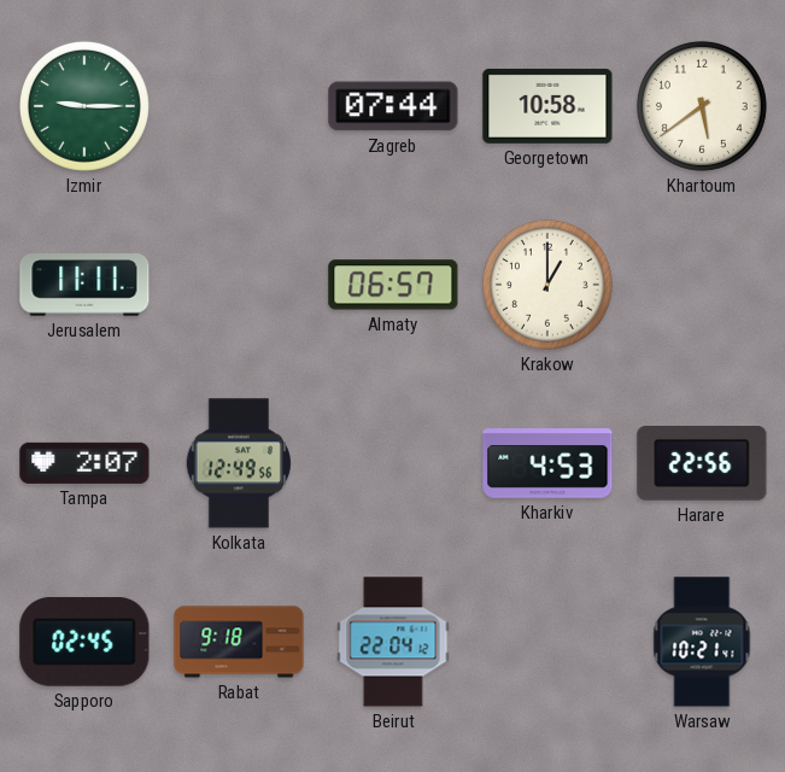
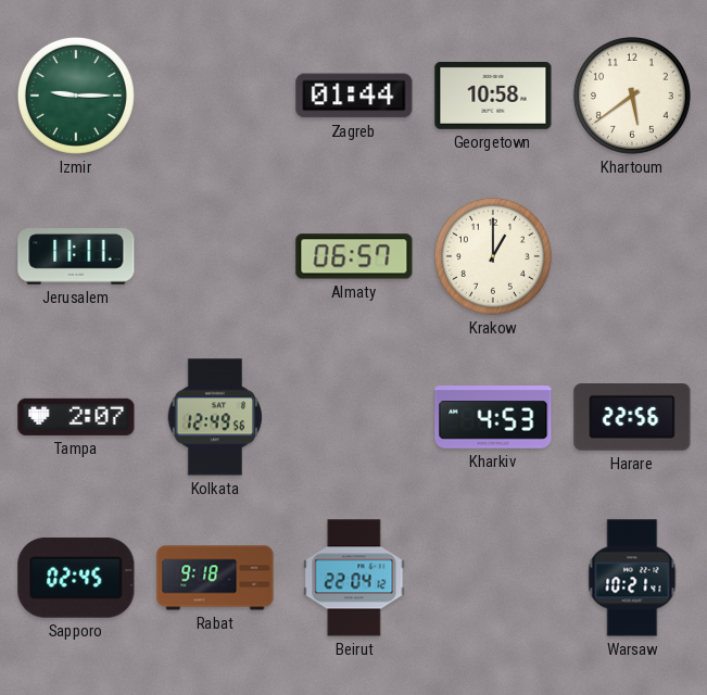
Zagreb: 07:44 -> 01:44 (354, 96)
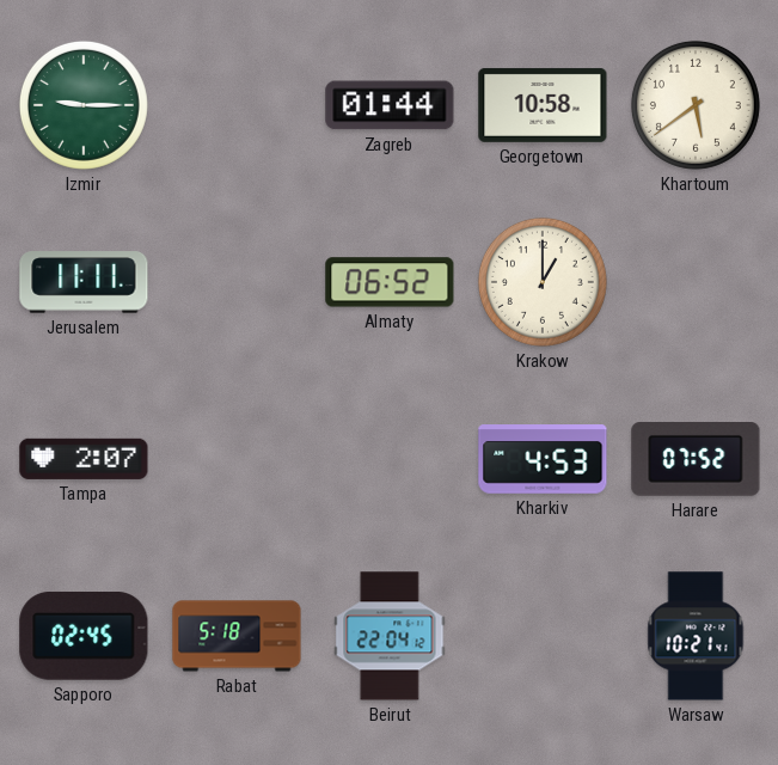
Almaty: 06:57 -> 06:52 (390, 282)
Kolkata: 12:49 -> none (215, 417)
Harare: 22:56 -> 07:52 (696, 460)
Rabat: 9:18 -> 5:18 (237, 636)
